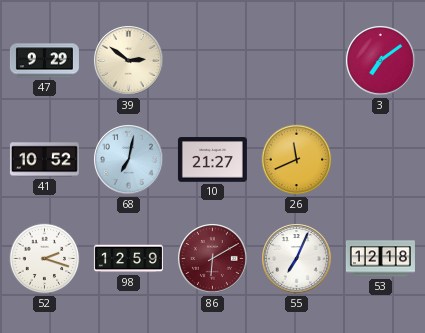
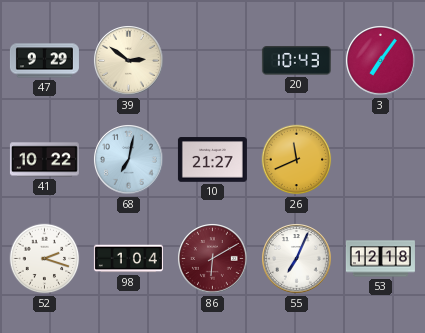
20: none -> 10:43 (296, 61)
3: 7:09 -> 7:06 (381, 61)
41: 10:52 -> 10:22 (44, 160)
98: 12:59 -> 1:04 (128, 259)
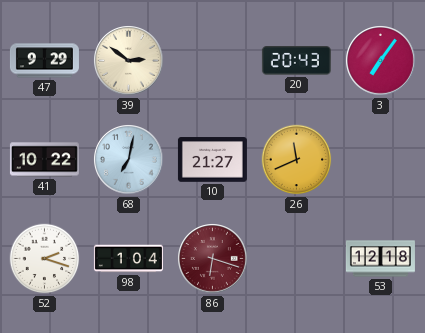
20: 10:43 -> 20:43 (296, 61)
86: 6:10 -> 6:18 (213, 259)
55: 7:04 -> none (297, 259)
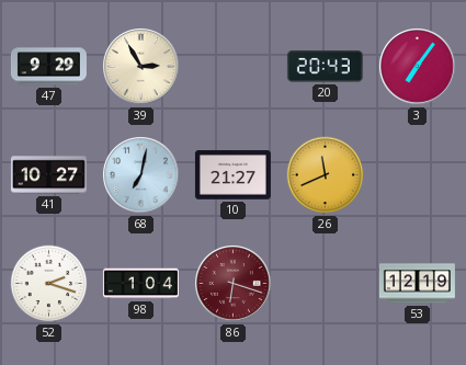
39: 2:51 -> 2:55 (141, 67)
41: 10:22 -> 10:27 (48, 175)
53: 12:18 -> 12:19 (417, 284)
